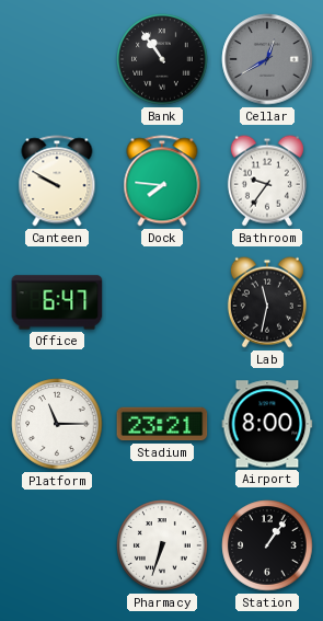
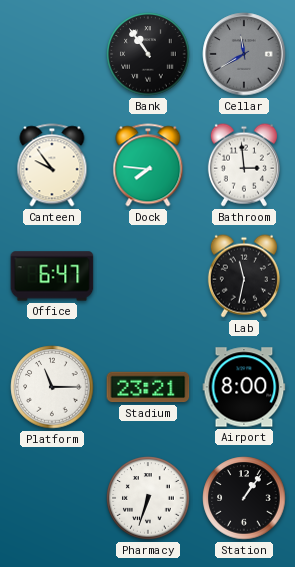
Cellar: 12:40 -> 11:40 (244, 54)
Canteen: 9:50 -> 9:54 (52, 165)
Bathroom: 9:36 -> 2:59 (244, 165)
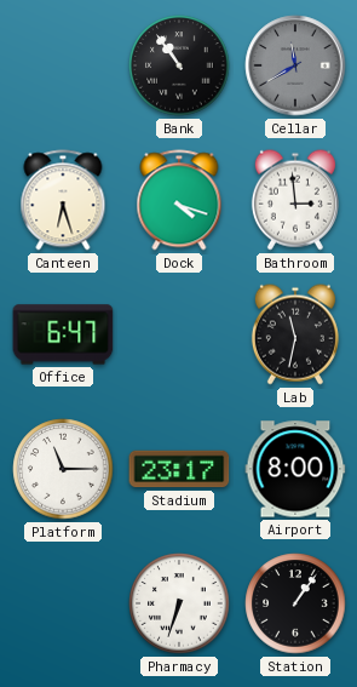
Canteen: 9:54 -> 6:27 (63, 200)
Dock: 7:46 -> 4:18 (179, 200)
Stadium: 23:21 -> 23:17 (179, 469)
